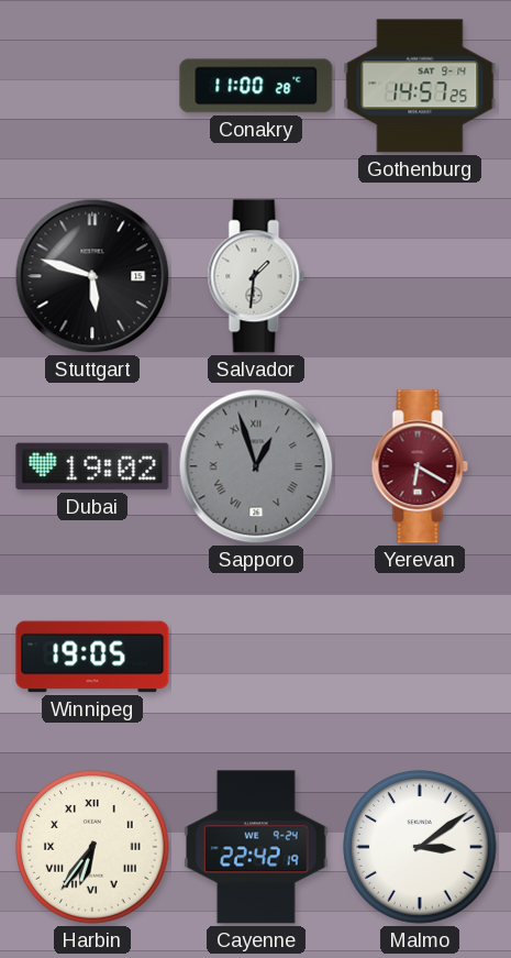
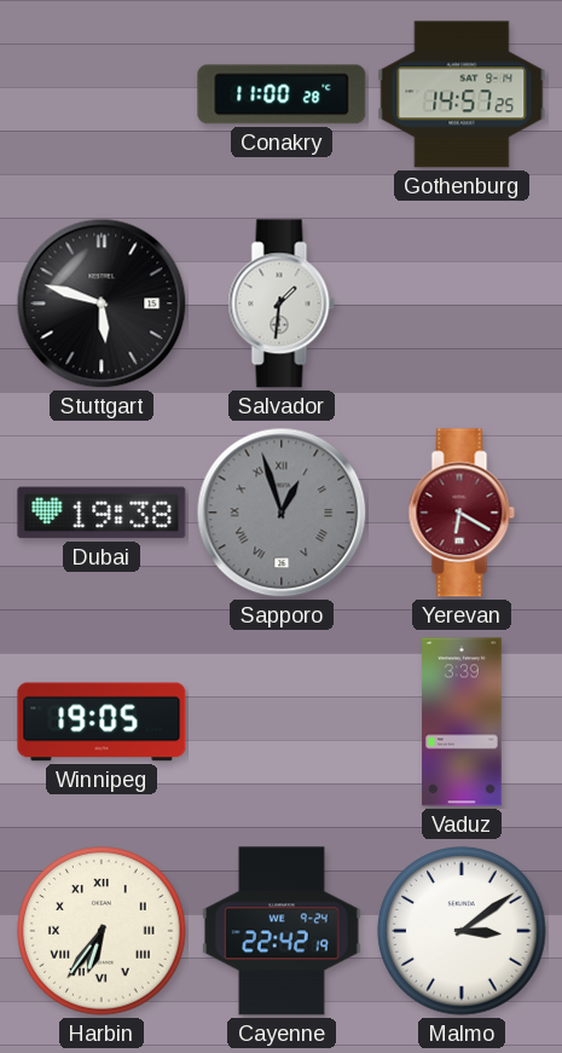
Dubai: 19:02 -> 19:38 (102, 513)
Vaduz: none -> 3:39 (462, 722)
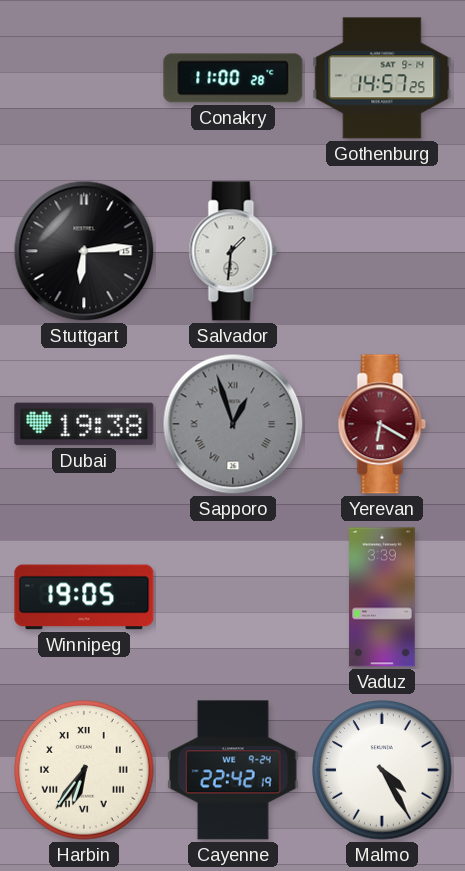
Stuttgart: 5:48 -> 6:14 (84, 251)
Malmo: 3:09 -> 4:25 (382, 770)
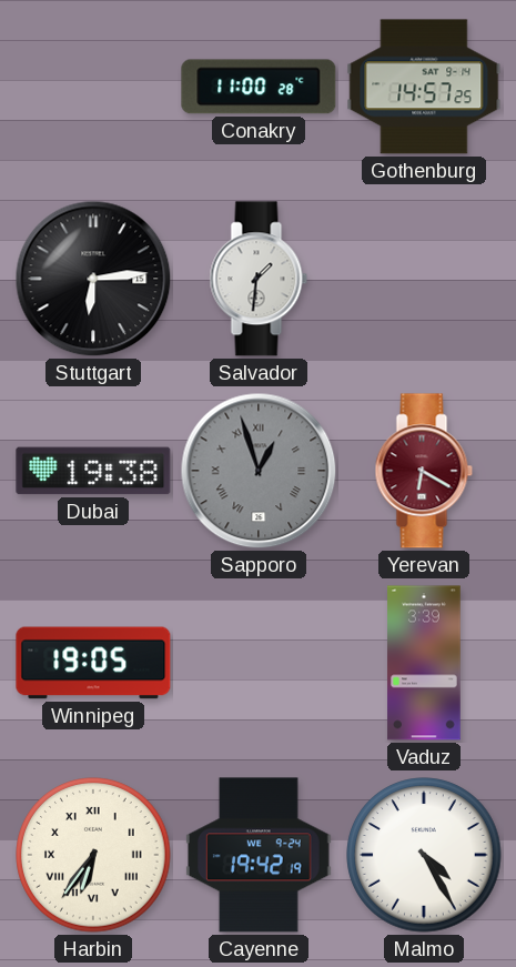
Cayenne: 22:42 -> 19:42 (259, 855)
